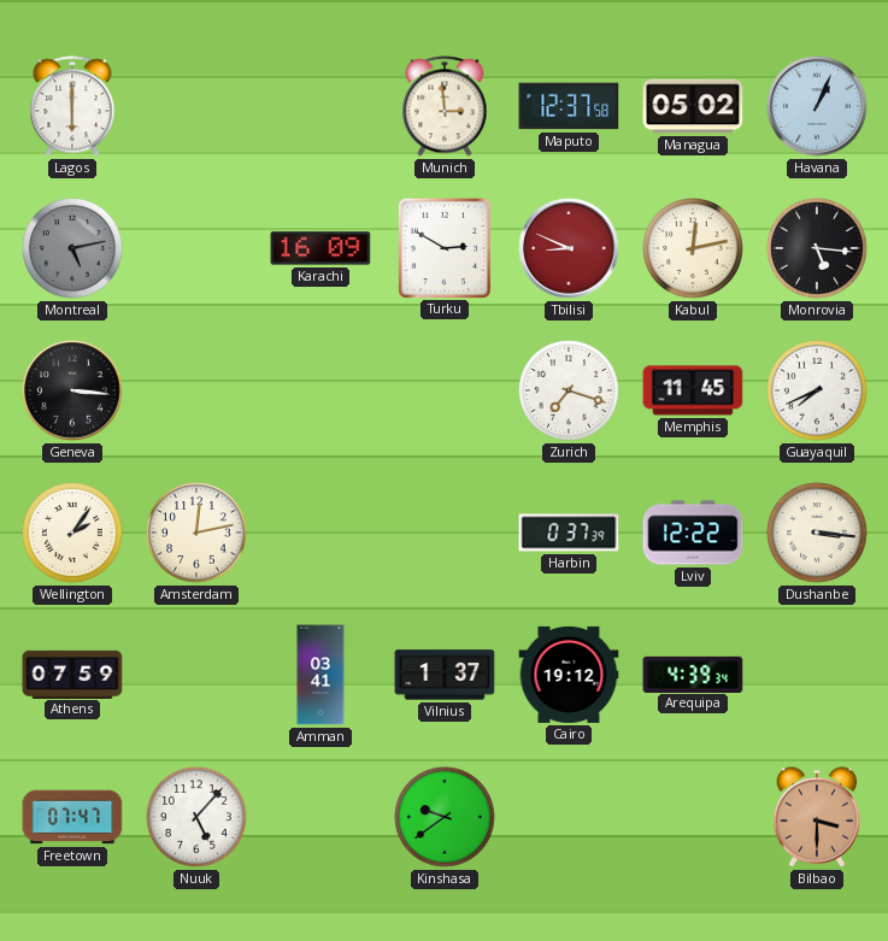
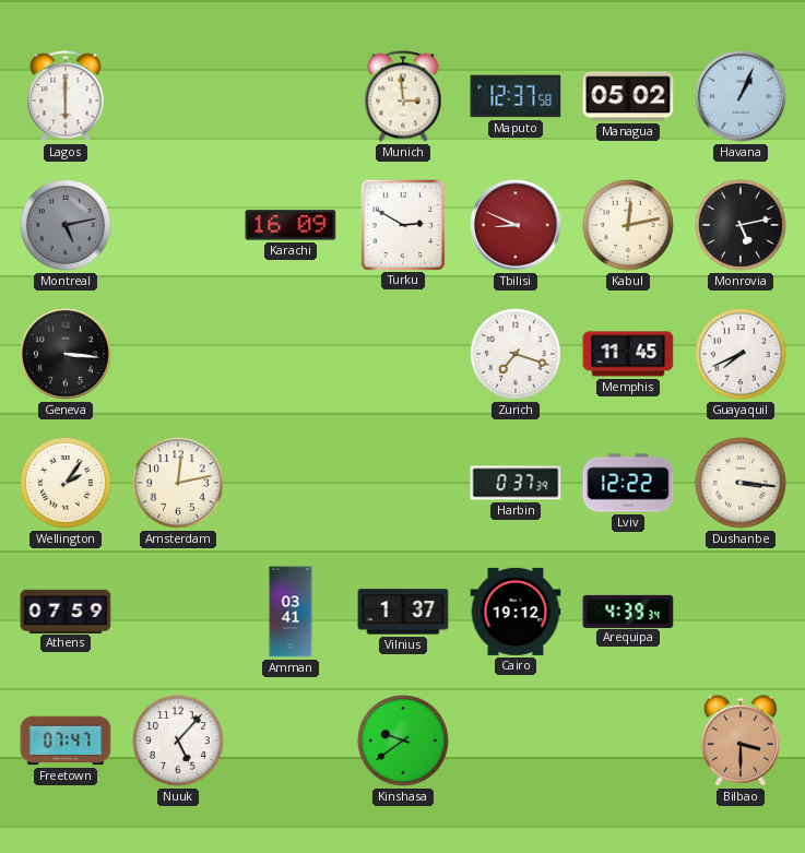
Monrovia: 5:16 -> 5:13 (742, 226)
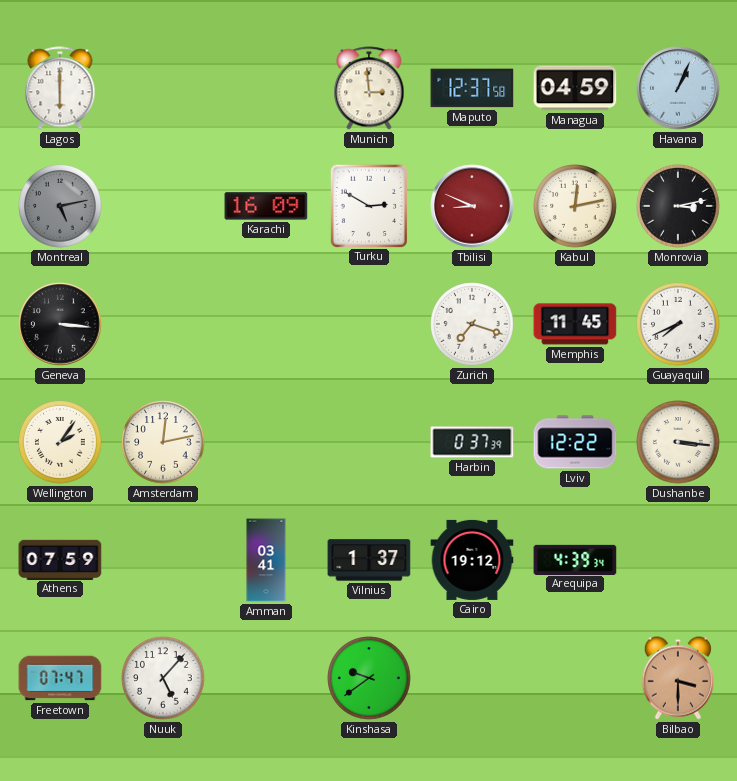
Managua: 05:02 -> 04:59 (575, 88)
Monrovia: 5:13 -> 3:13 (679, 207)
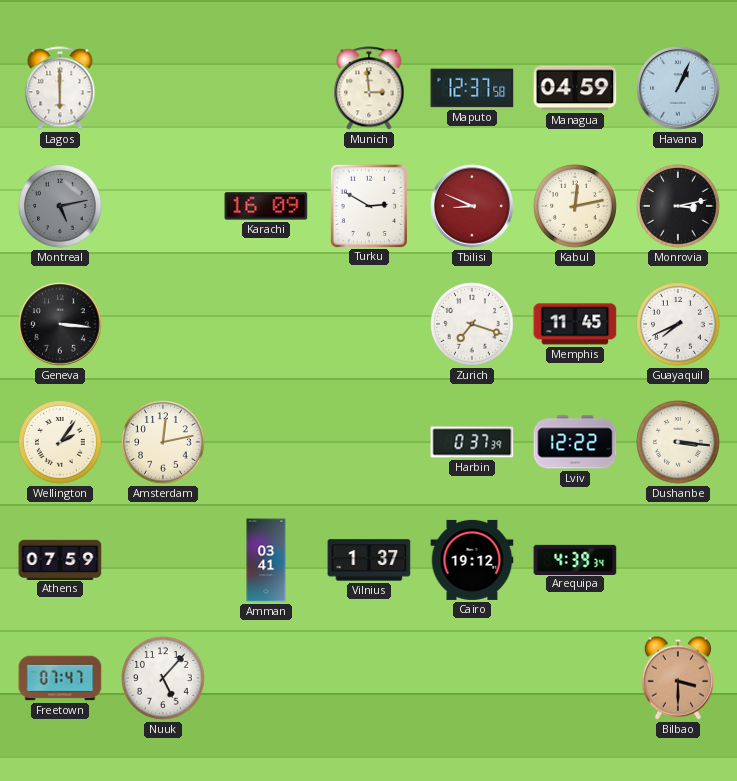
Kinshasa: 9:39 -> none (370, 679)
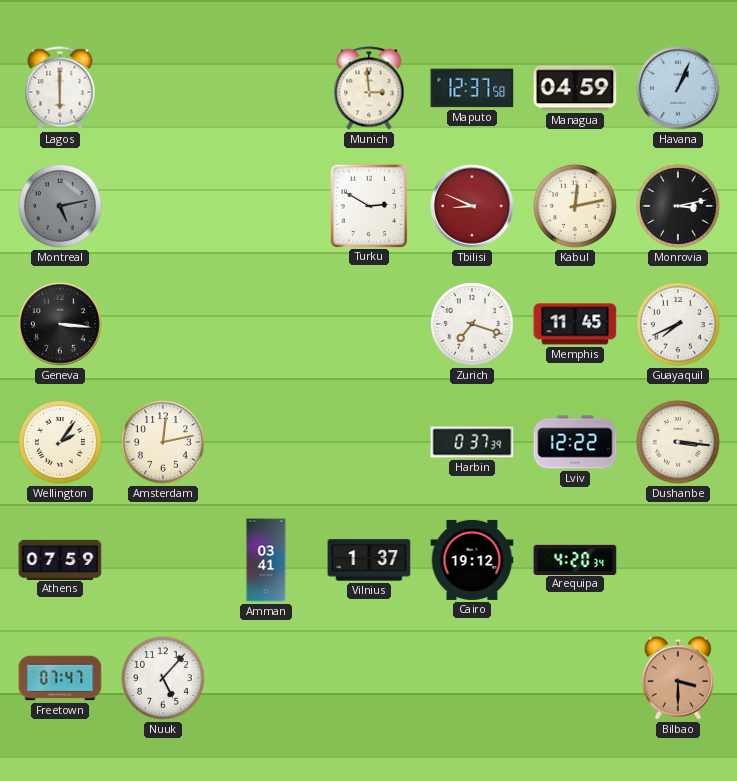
Karachi: 16:09 -> none (266, 206)
Arequipa: 4:39 -> 4:20 (575, 559)
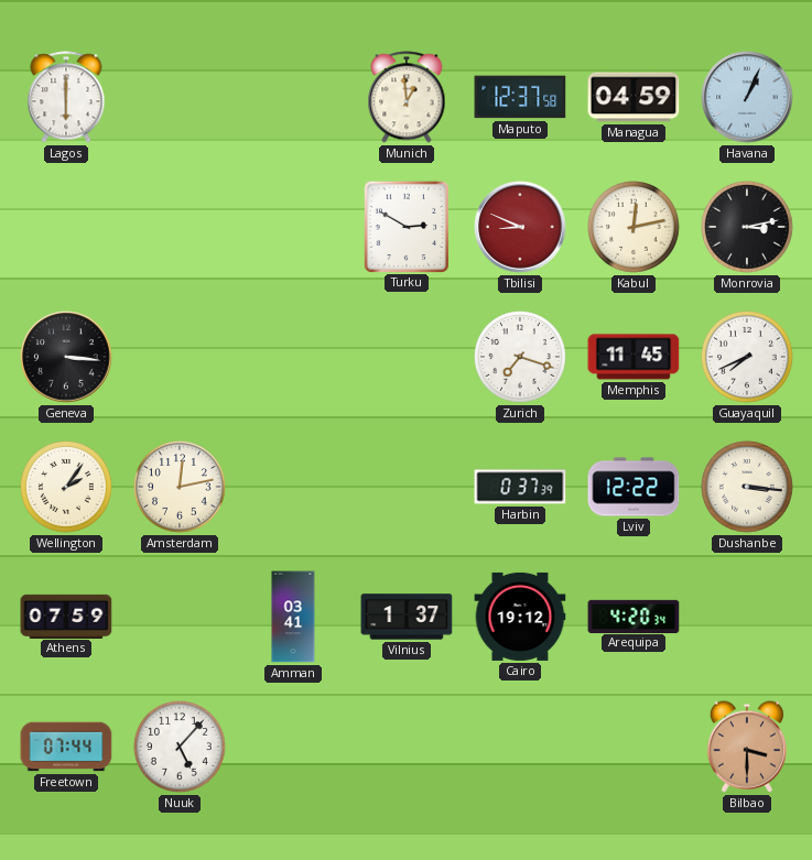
Munich: 2:59 -> 12:59 (407, 97)
Montreal: 5:13 -> none (61, 207)
Freetown: 07:47 -> 07:44 (66, 747)
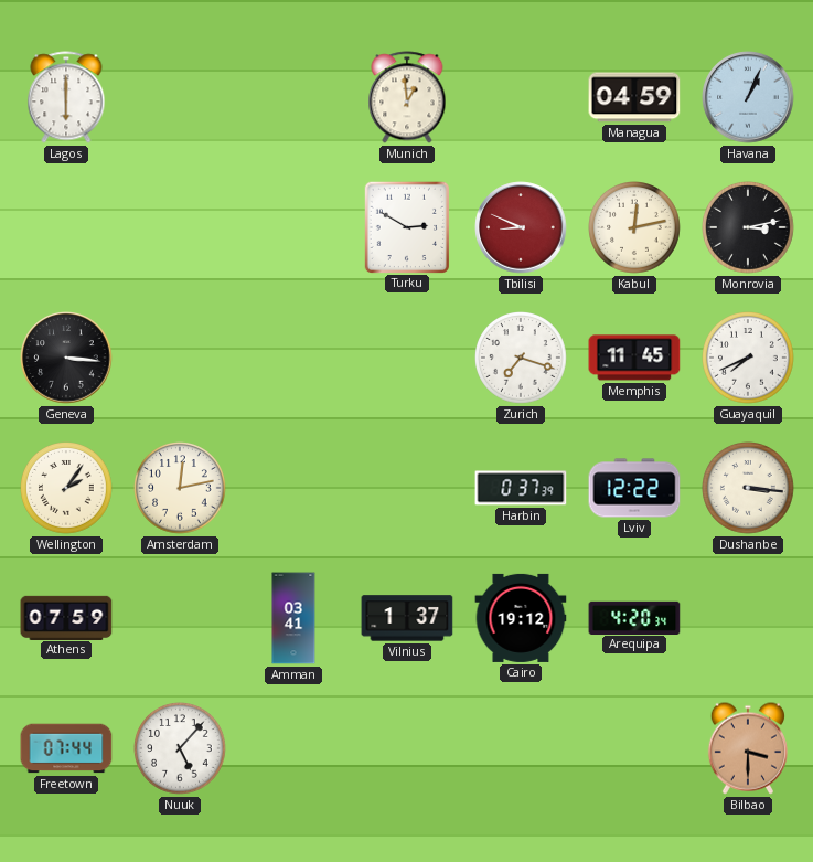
Maputo: 12:37 -> none (520, 97)
